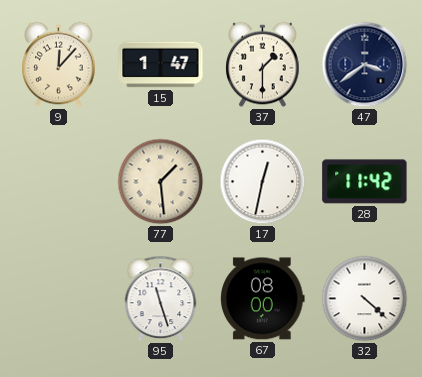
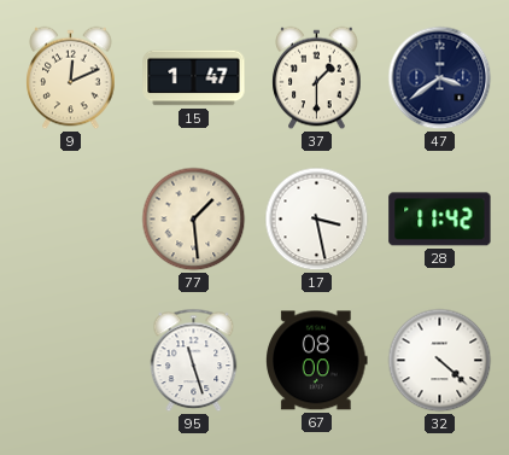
9: 12:07 -> 12:11 (71, 78)
17: 12:32 -> 3:28 (317, 220)
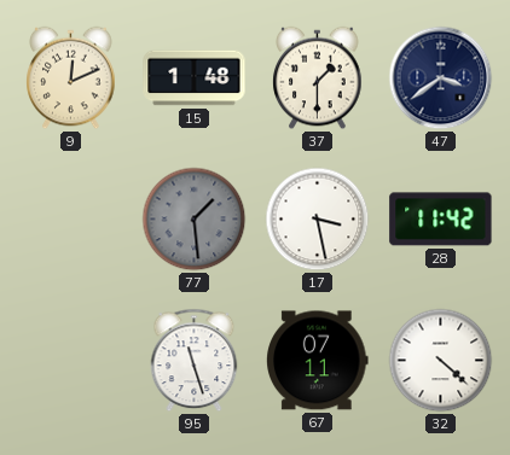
15: 1:47 -> 1:48 (195, 78)
77 dial: cream -> grey (195, 220)
67: 08:00 -> 07:11 (318, 361)
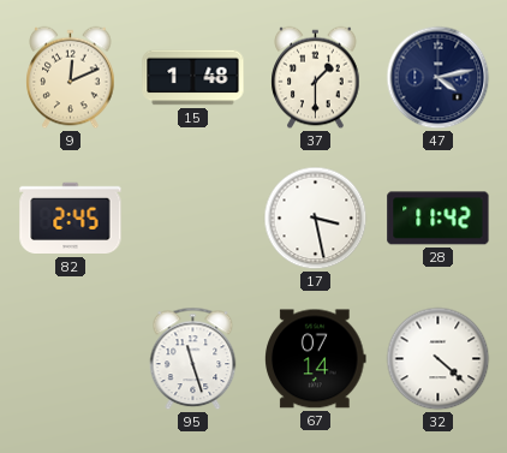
47: 3:39 -> 4:13 (439, 78)
82: none -> 2:45 (71, 219)
77: 1:29 -> none (195, 220)
67: 07:11 -> 07:14 (316, 359)
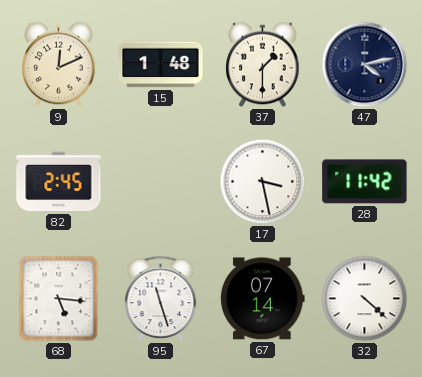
68: none -> 5:16 (59, 299)
